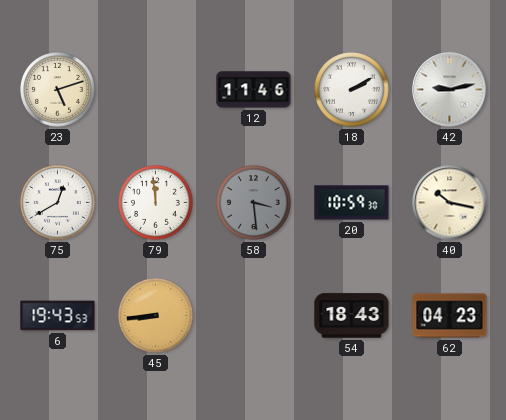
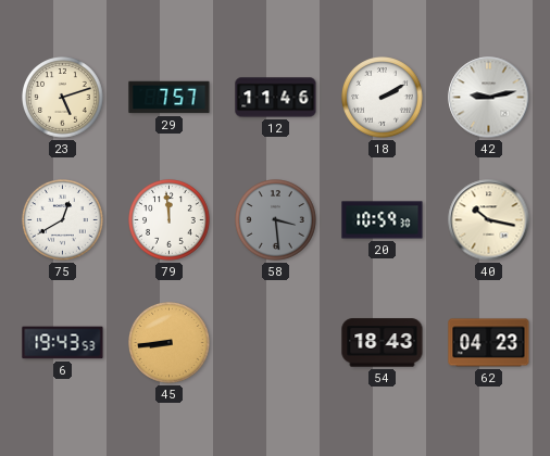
29: none -> 7:57 (170, 98)
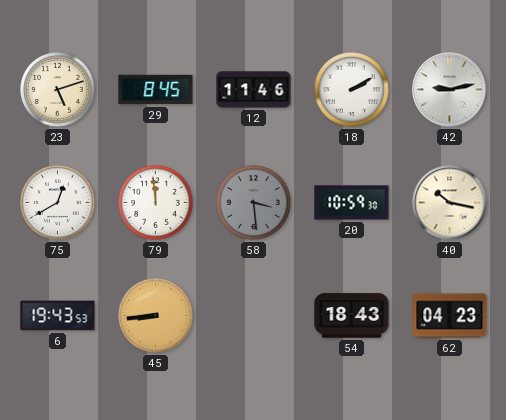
29: 7:57 -> 8:45 (156, 90)
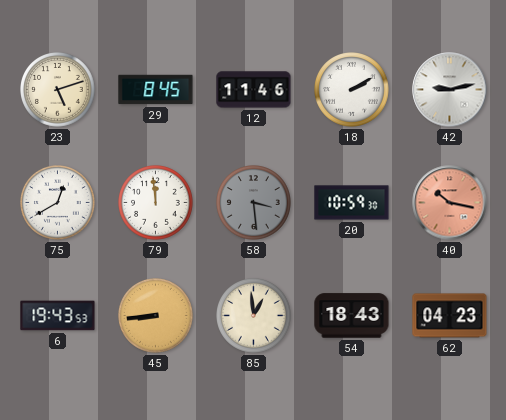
40 dial: cream -> salmon (450, 203)
85: none -> 12:59 (254, 316)
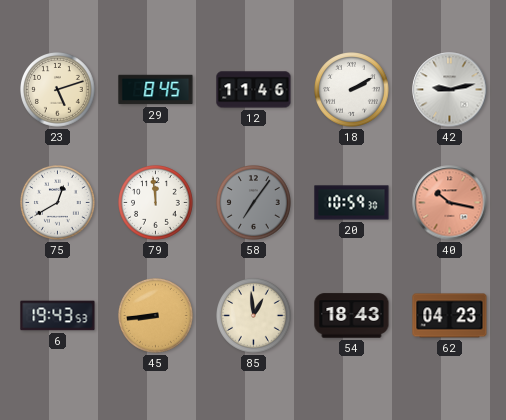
58: 3:29 -> 7:06 (254, 203)
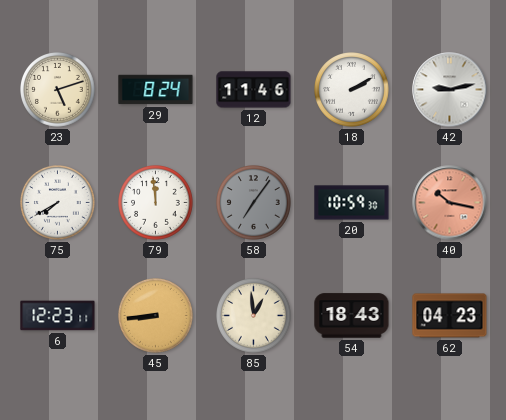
29: 8:45 -> 8:24 (156, 90)
75: 12:40 -> 7:40 (58, 203)
6: 19:43 -> 12:23 (58, 316)
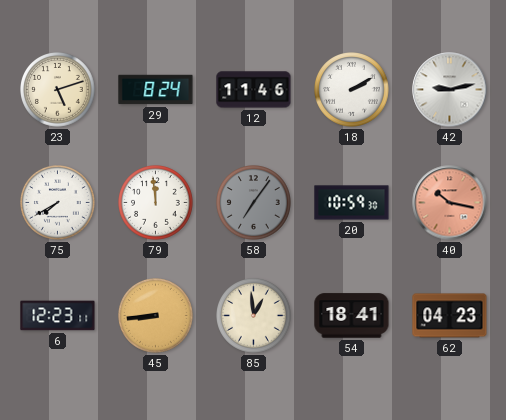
54: 18:43 -> 18:41 (352, 316)
